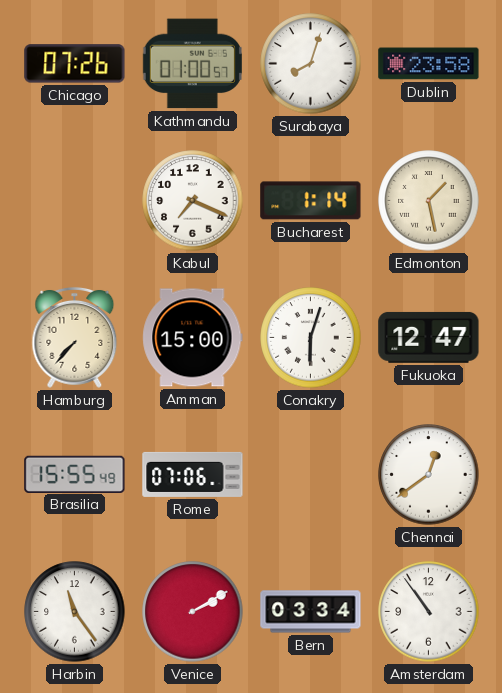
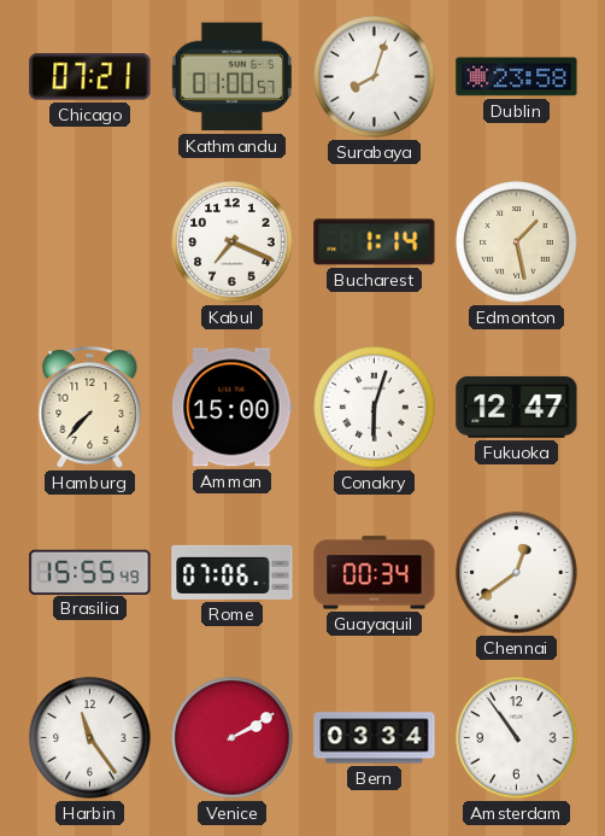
Chicago: 07:26 -> 07:21 (90, 77)
Guayaquil: none -> 00:34 (375, 573)
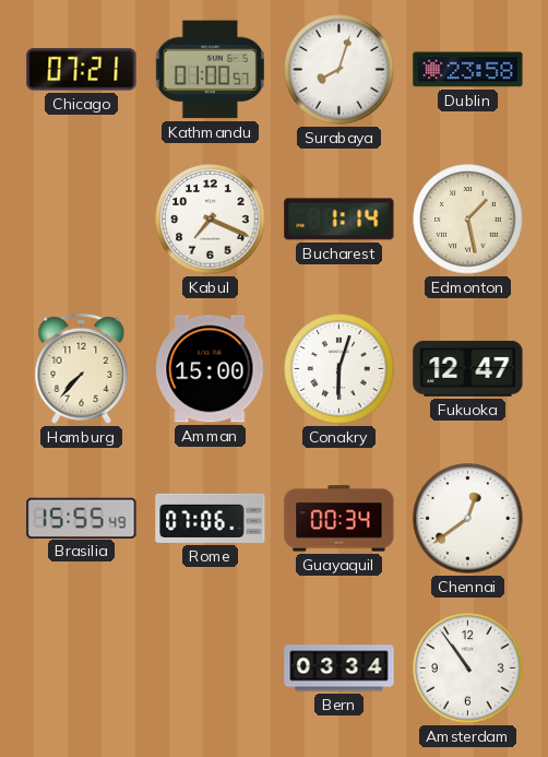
Harbin: 11:24 -> none (90, 738)
Venice: 2:10 -> none (233, 738)
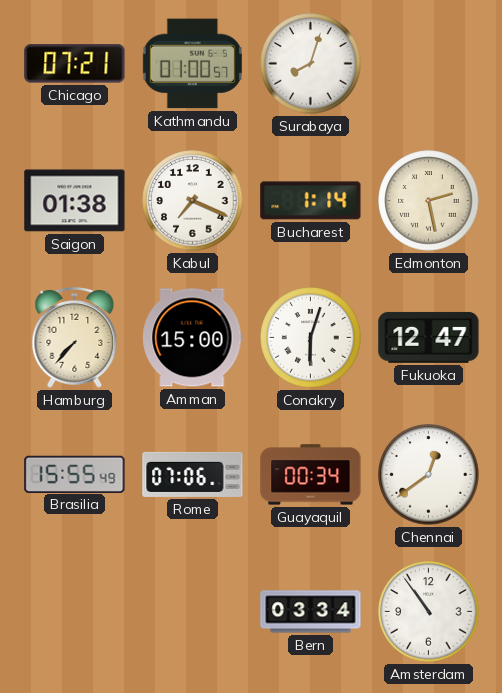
Dublin: 23:58 -> none (468, 70)
Saigon: none -> 01:38 (75, 201)
Edmonton: 1:28 -> 2:28 (429, 201)
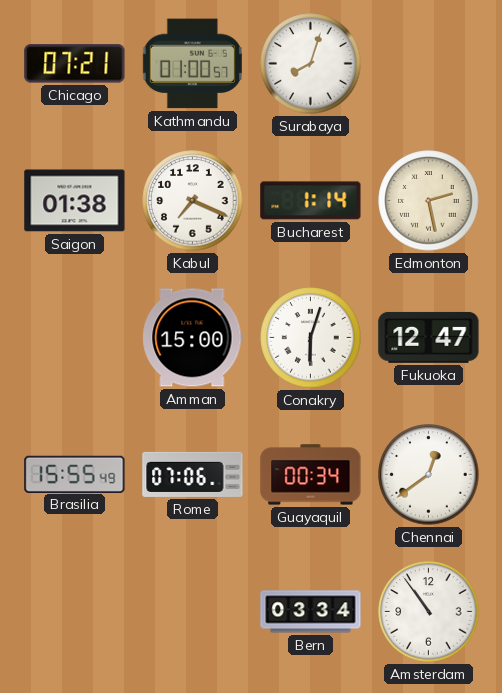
Hamburg: 7:37 -> none (75, 337)
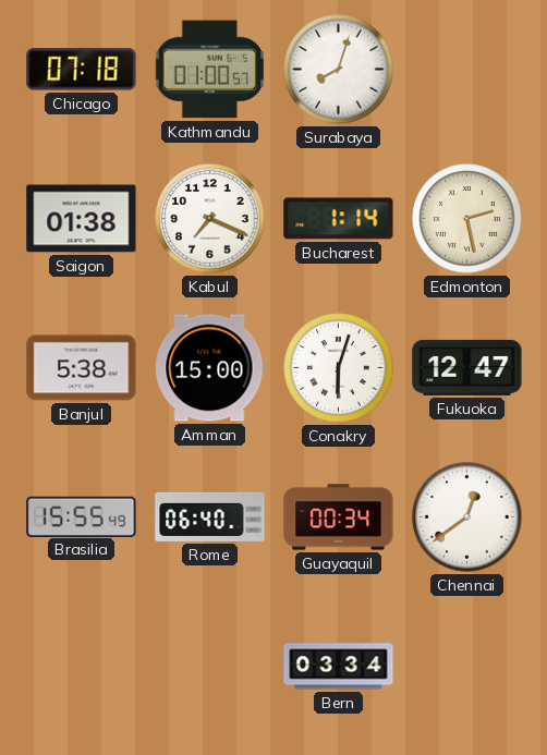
Chicago: 07:21 -> 07:18 (82, 70)
Banjul: none -> 5:38 (82, 368)
Rome: 07:06 -> 06:40 (210, 516)
Amsterdam: 10:54 -> none (429, 612)
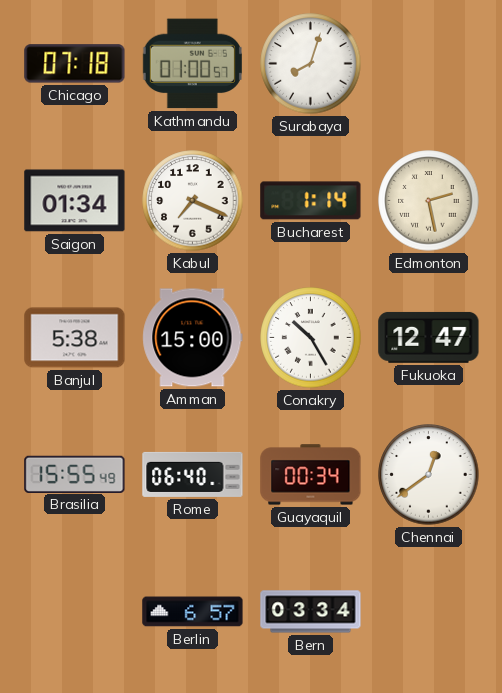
Saigon: 01:38 -> 01:34 (75, 201)
Conakry: 6:03 -> 10:25 (311, 338)
Berlin: none -> 6:57 (193, 612)
